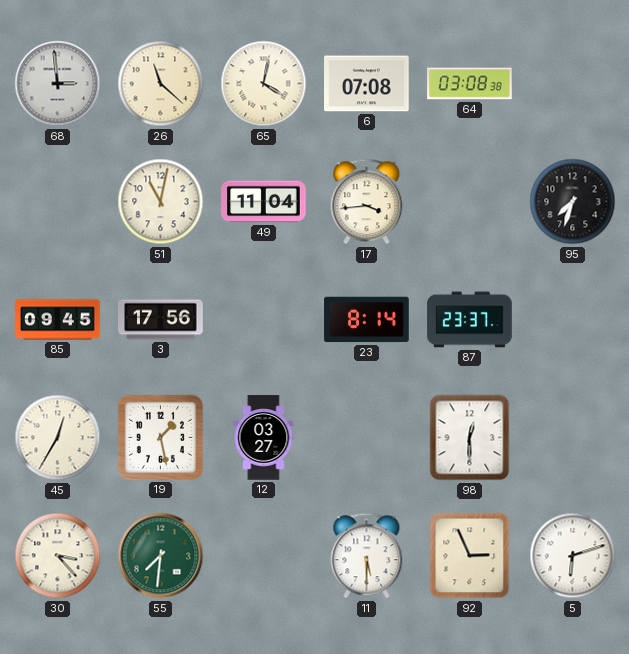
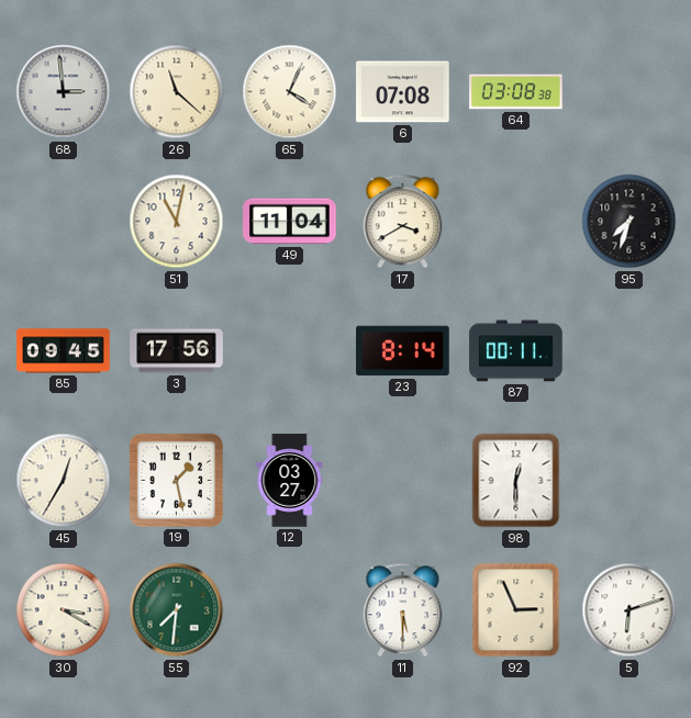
65: 4:02 -> 4:04 (290, 92)
17: 3:44 -> 3:40 (403, 222)
87: 23:37 -> 00:11 (516, 351)
30: 3:23 -> 3:20 (64, 610)
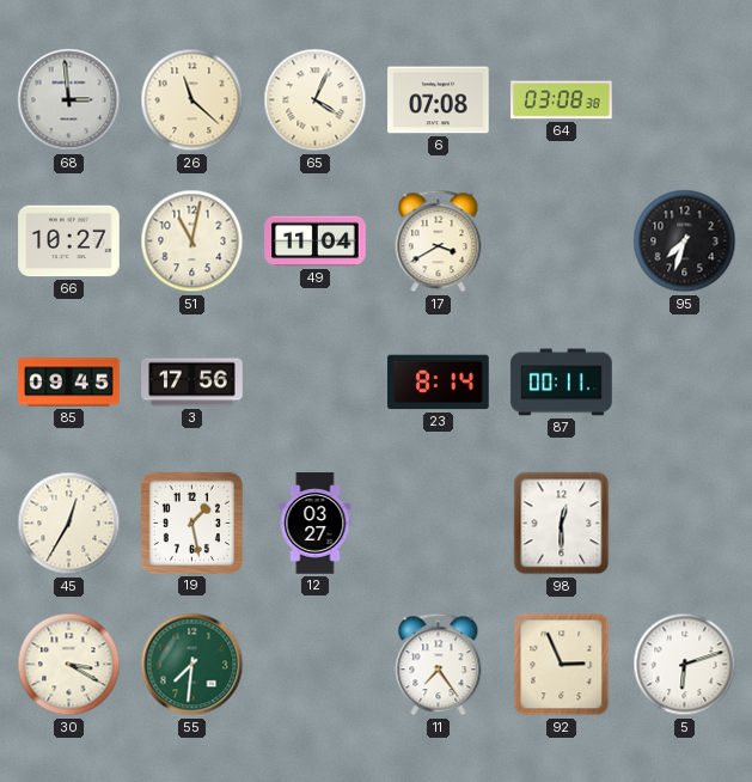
66: none -> 10:27 (69, 242)
11: 5:30 -> 7:24 (439, 665)
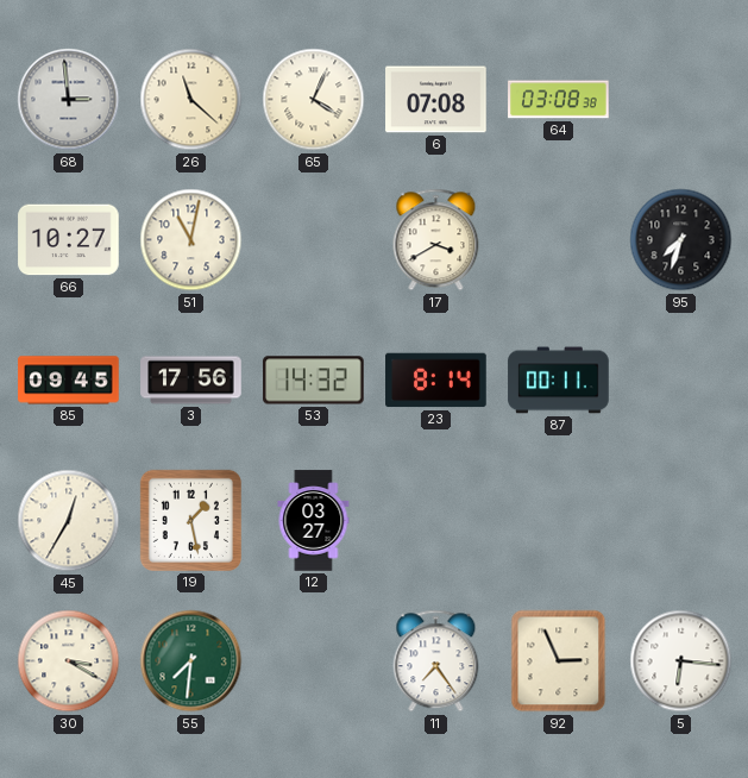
49: 11:04 -> none (316, 242)
53: none -> 14:32 (314, 381)
98: 12:30 -> none (562, 524)
5: 6:12 -> 6:16 (681, 661)
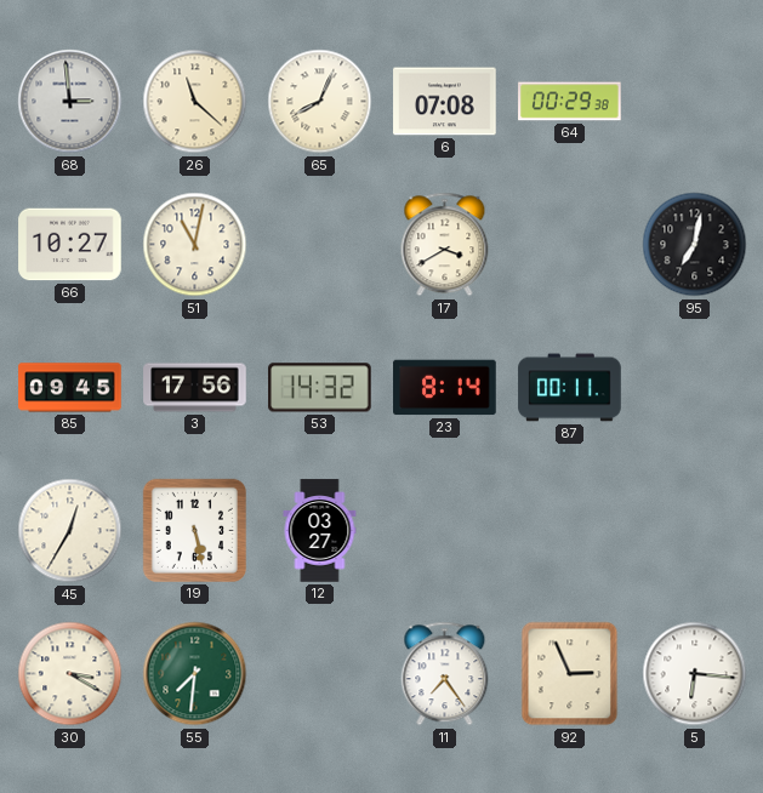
65: 4:04 -> 8:04 (320, 102)
64: 03:08 -> 00:29 (570, 102)
95: 7:33 -> 7:02 (695, 245)
19: 1:28 -> 5:28 (194, 530)
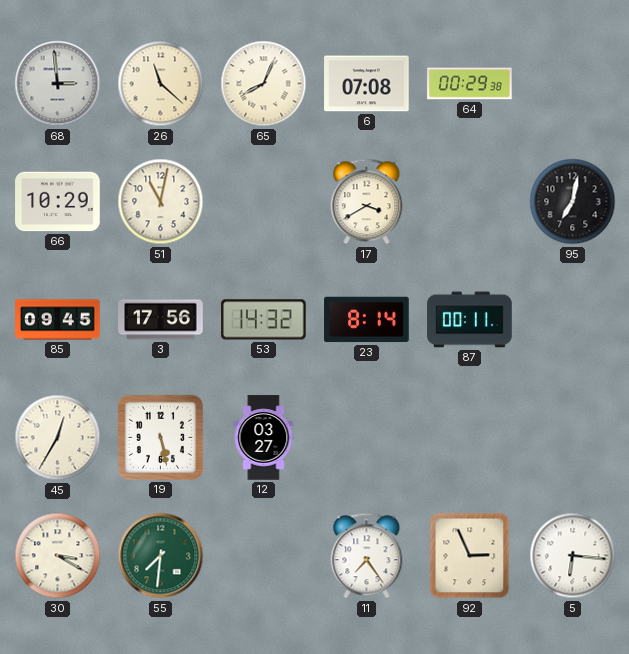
66: 10:27 -> 10:29 (58, 202)
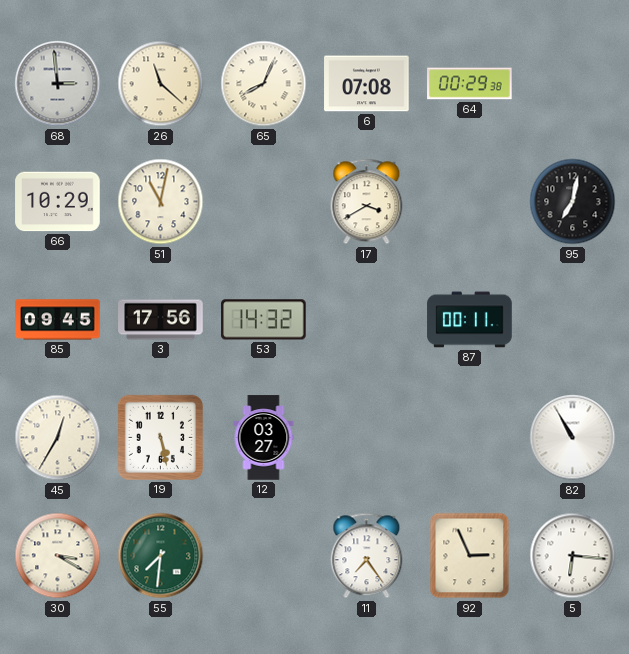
23: 8:14 -> none (367, 320)
82: none -> 10:55 (573, 438)
